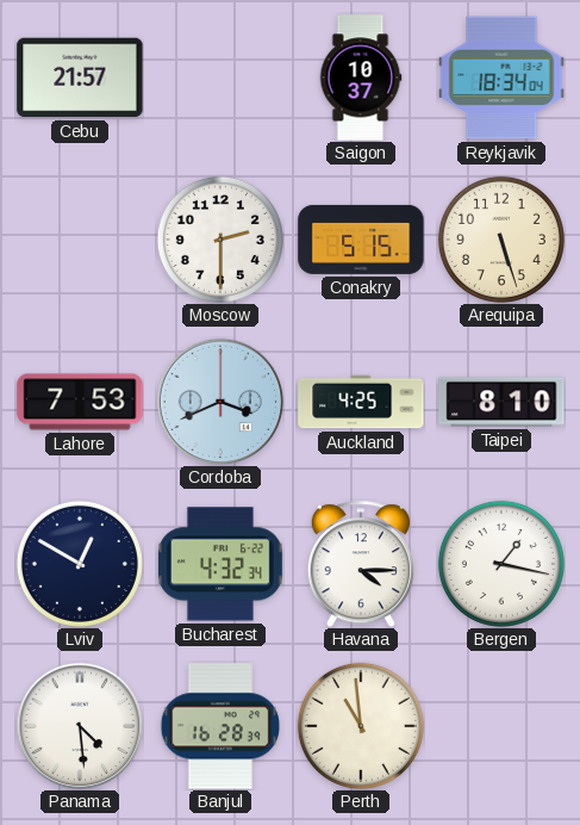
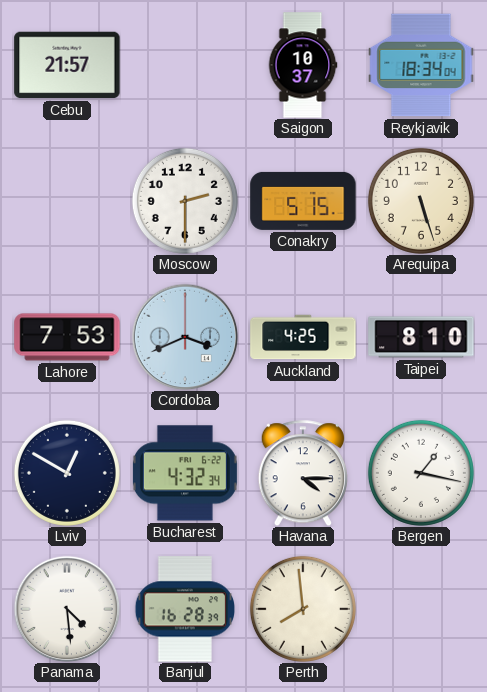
Perth: 10:59 -> 7:59 (303, 609)
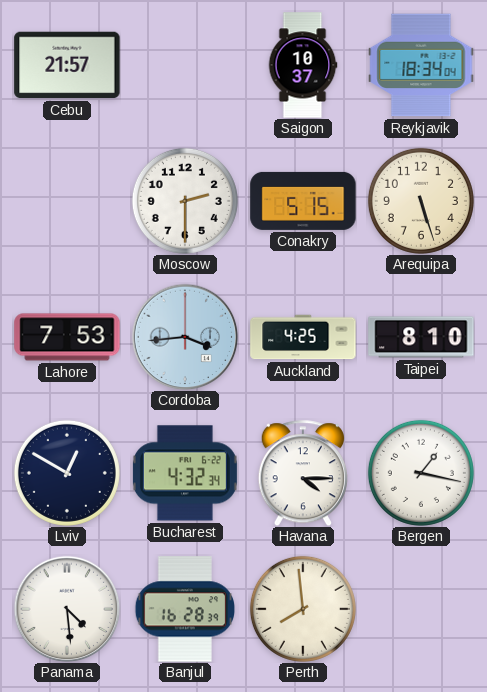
Cordoba: 3:41 -> 3:44 (185, 337)
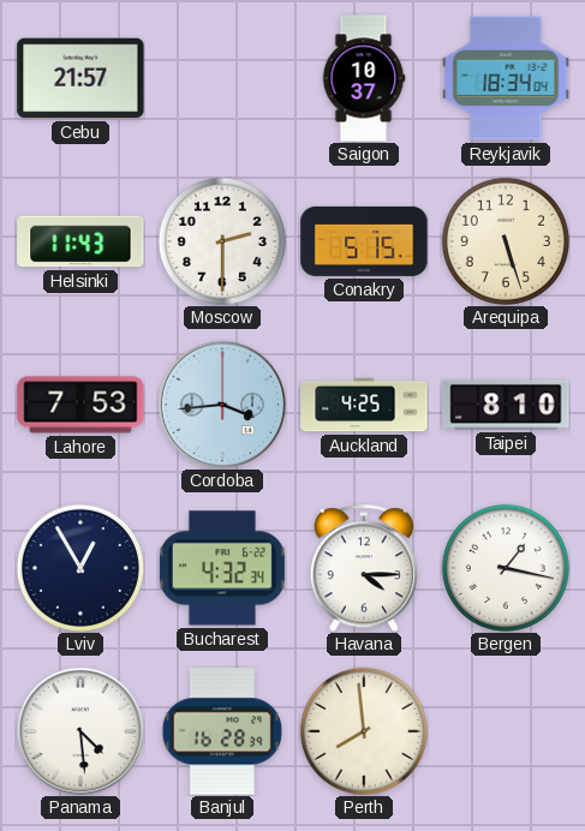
Helsinki: none -> 11:43 (80, 241)
Lviv: 12:50 -> 12:55 (80, 568)
